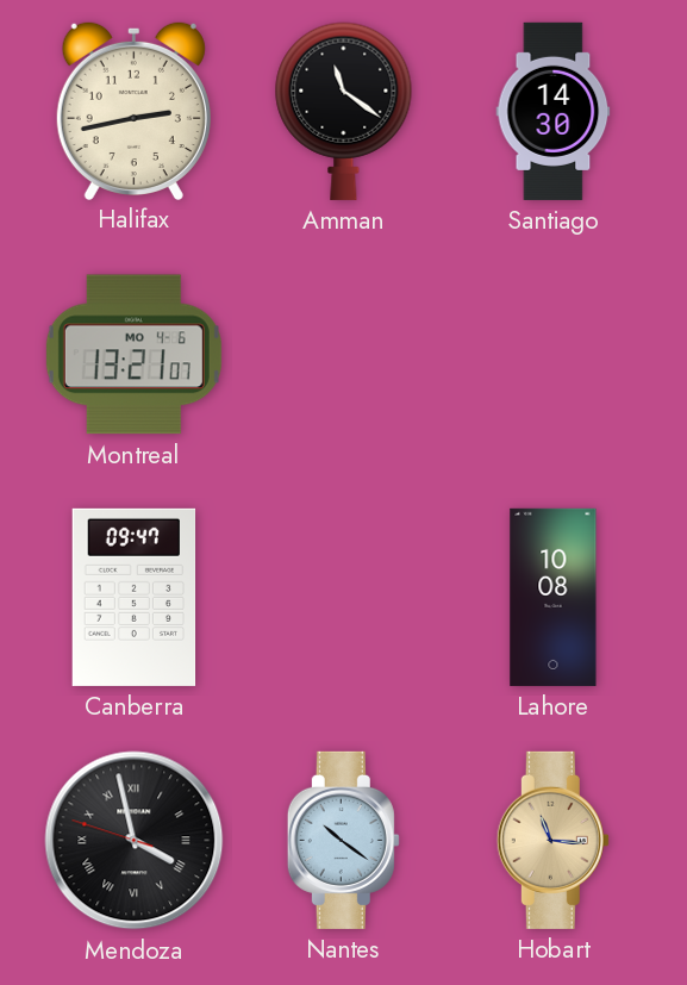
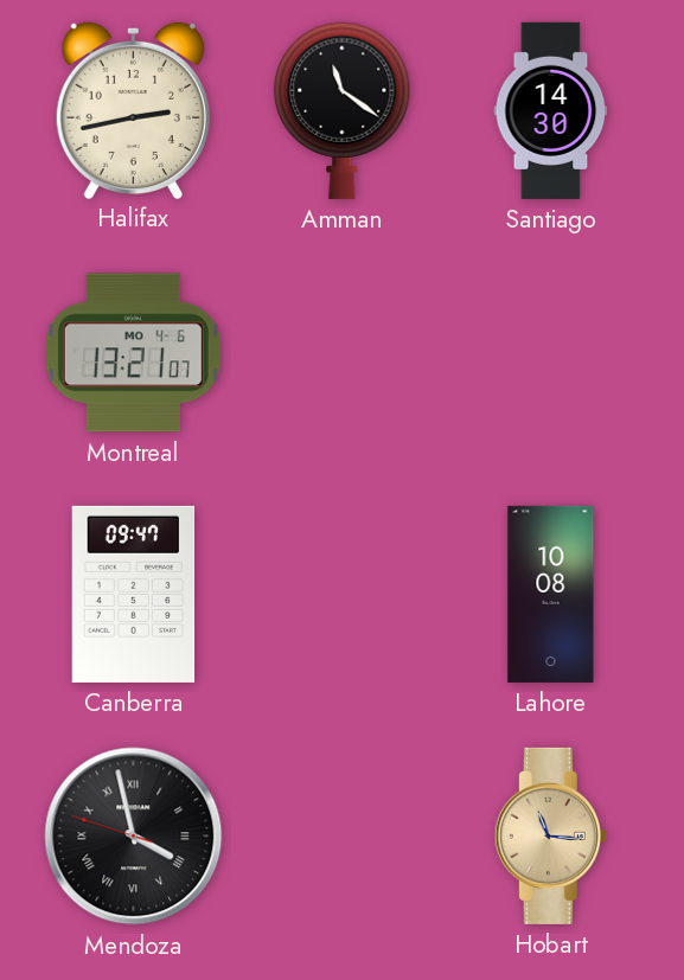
Nantes: 10:21 -> none (343, 840)
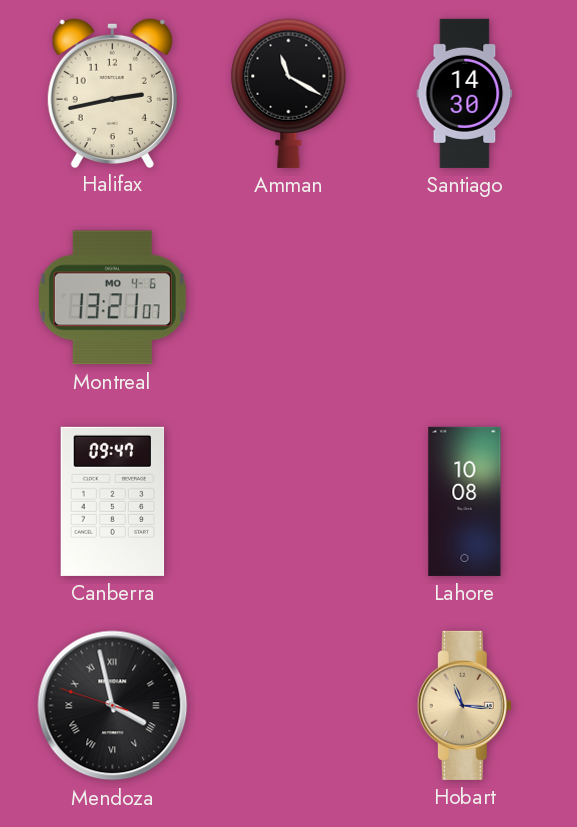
Amman: 11:21 -> 11:20 (289, 93)
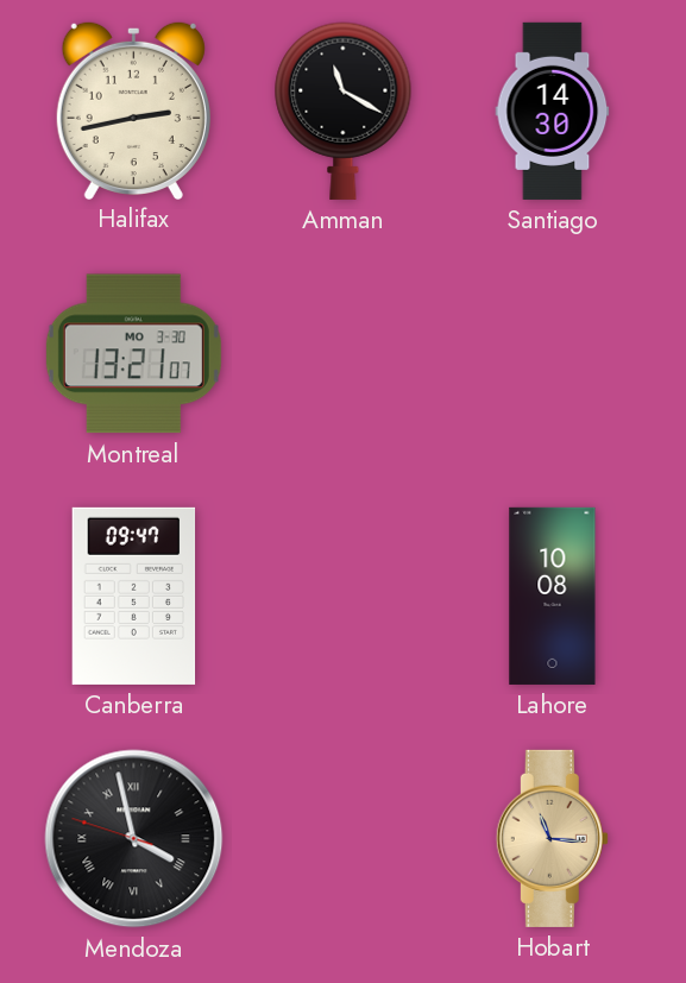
Montreal date: MO 4-6 -> MO 3-30 (133, 354)
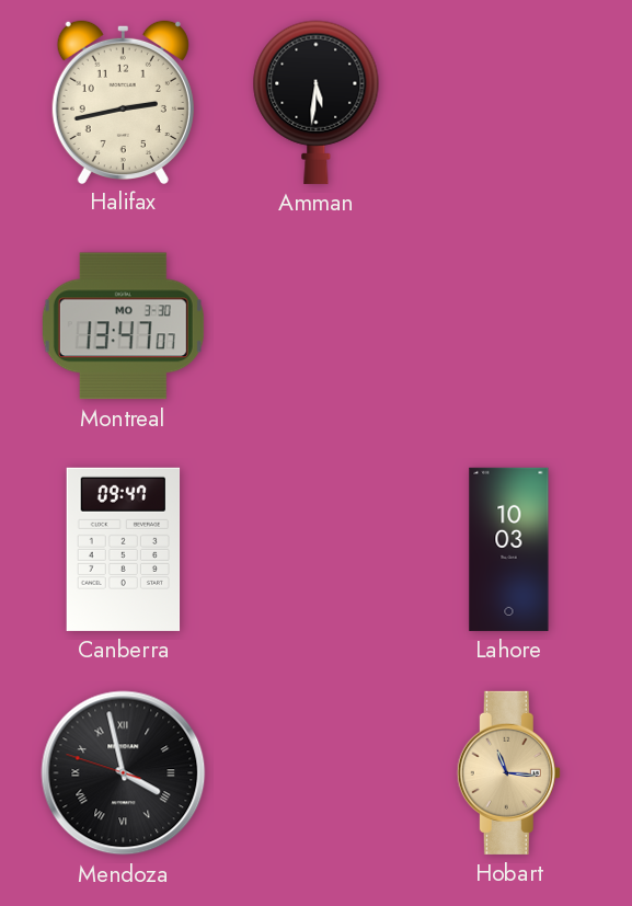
Amman: 11:20 -> 5:31 (317, 102)
Santiago: 14:30 -> none (553, 111)
Montreal: 13:21 -> 13:47 (123, 326)
Lahore: 10:08 -> 10:03 (509, 549)
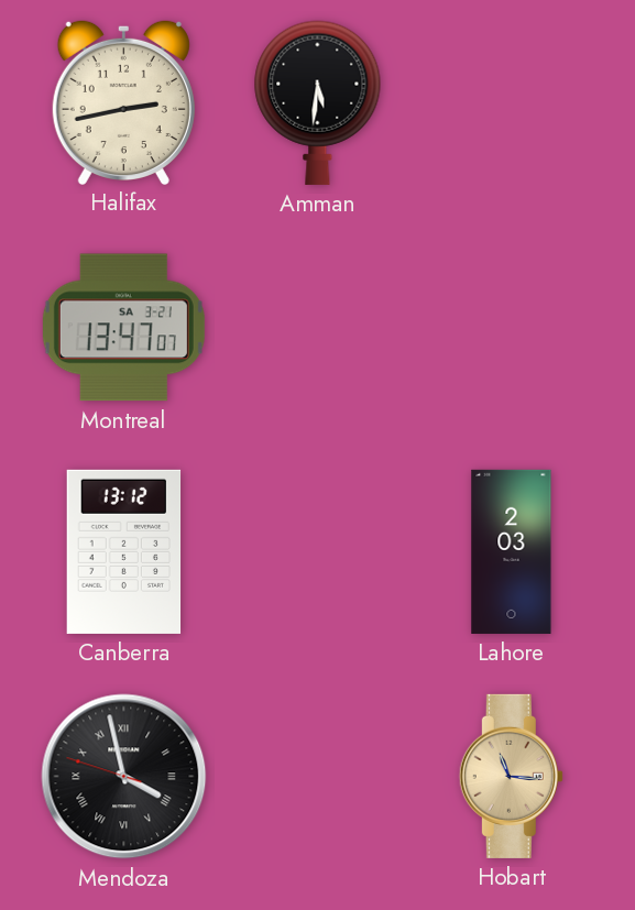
Montreal date: MO 3-30 -> SA 3-21 (123, 328)
Canberra: 09:47 -> 13:12 (124, 551)
Lahore: 10:03 -> 2:03 (512, 551)
